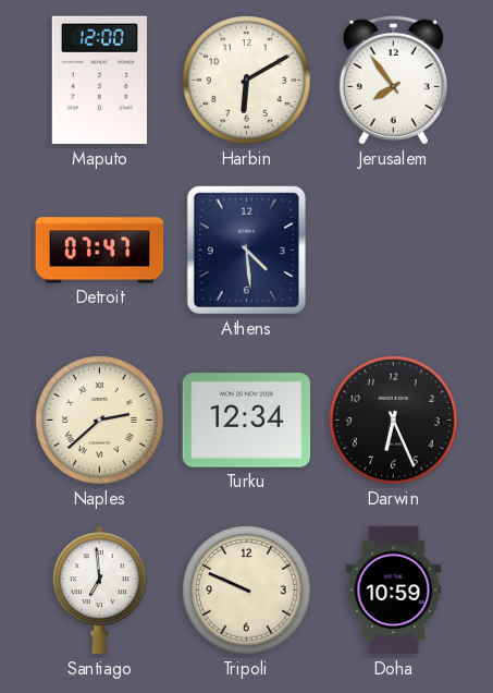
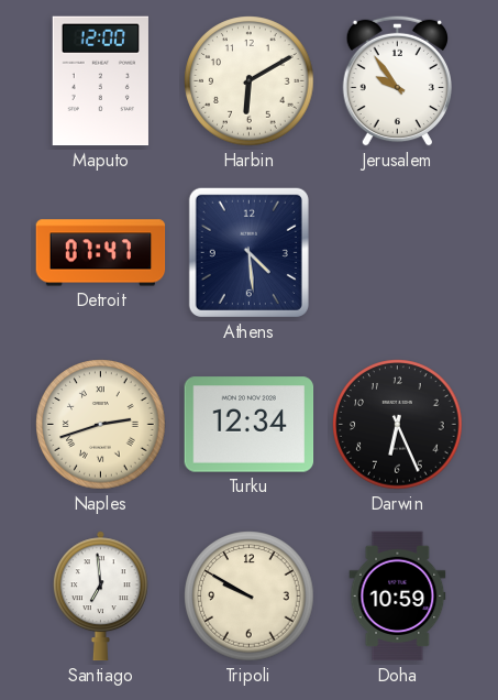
Jerusalem: 7:54 -> 9:54 (397, 80)
Naples: 2:38 -> 2:42 (101, 425)
Tripoli: 9:49 -> 9:50 (250, 597)
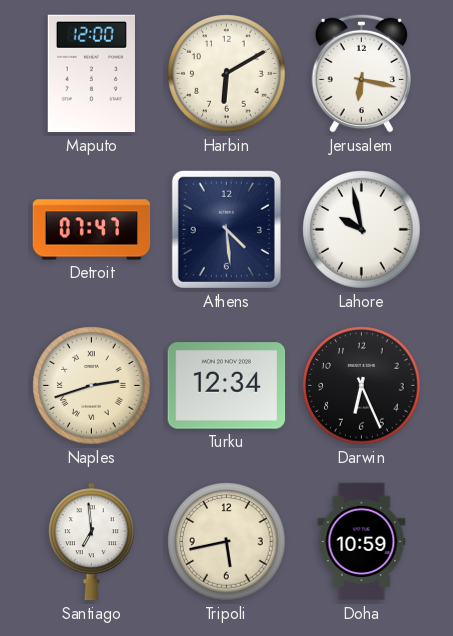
Jerusalem: 9:54 -> 6:17 (361, 73)
Lahore: none -> 9:58 (362, 230)
Tripoli: 9:50 -> 5:43 (227, 542)
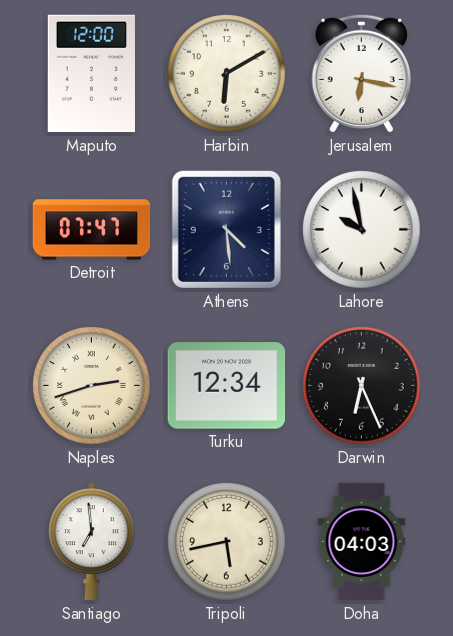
Doha: 10:59 -> 04:03 (362, 542)
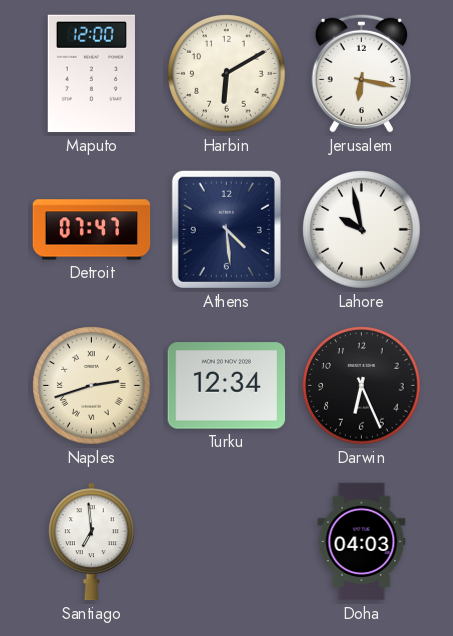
Tripoli: 5:43 -> none (227, 542)
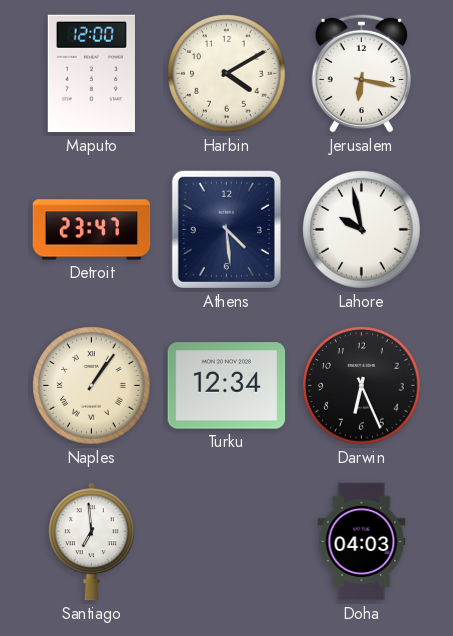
Harbin: 6:10 -> 4:10 (227, 74)
Detroit: 07:47 -> 23:47 (92, 230)
Naples: 2:42 -> 1:06 (92, 386)
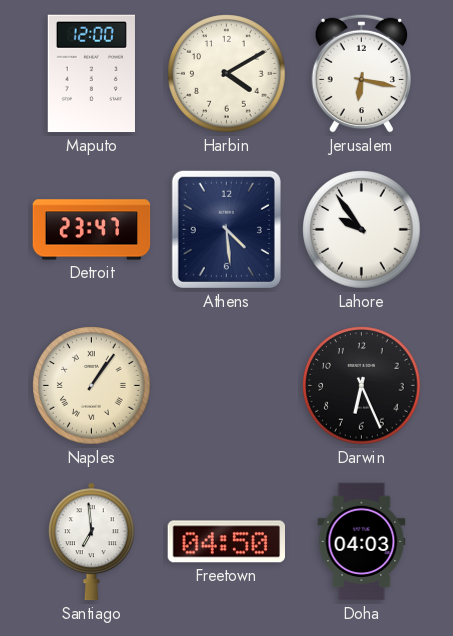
Lahore: 9:58 -> 9:54 (362, 230)
Turku: 12:34 -> none (227, 386)
Freetown: none -> 04:50 (226, 542)
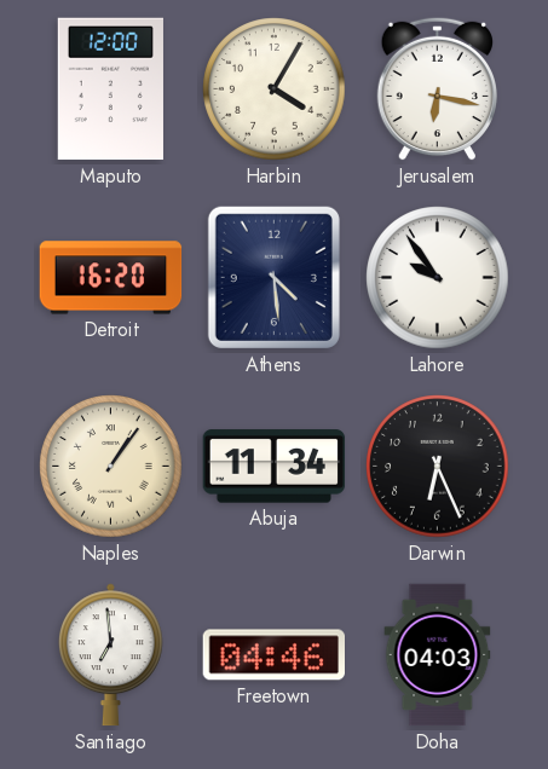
Harbin: 4:10 -> 4:05 (275, 89)
Detroit: 23:47 -> 16:20 (111, 278)
Abuja: none -> 11:34 (275, 467)
Freetown: 04:50 -> 04:46 (273, 655)
